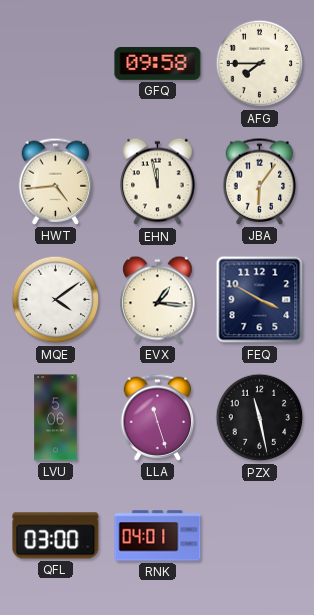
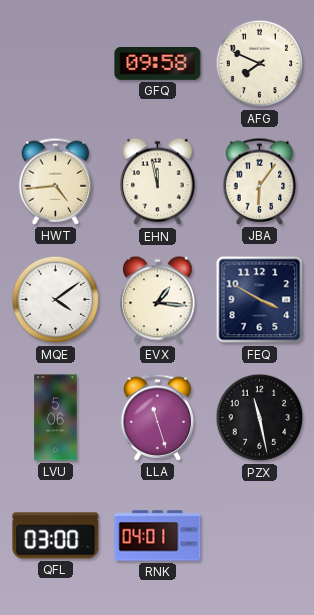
AFG: 7:45 -> 7:49 (260, 64)
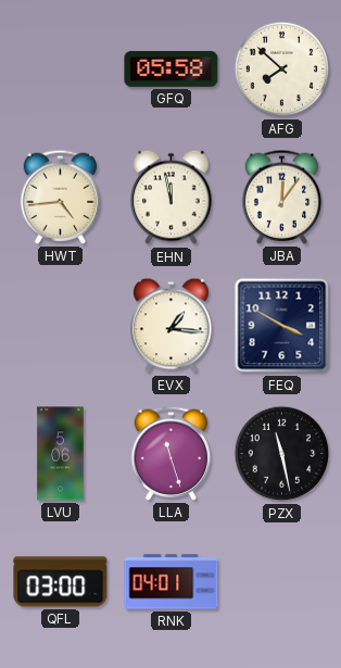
GFQ: 09:58 -> 05:58 (172, 68)
AFG: 7:49 -> 7:52 (282, 70)
JBA: 6:06 -> 12:06 (282, 197)
MQE: 4:09 -> none (56, 300)
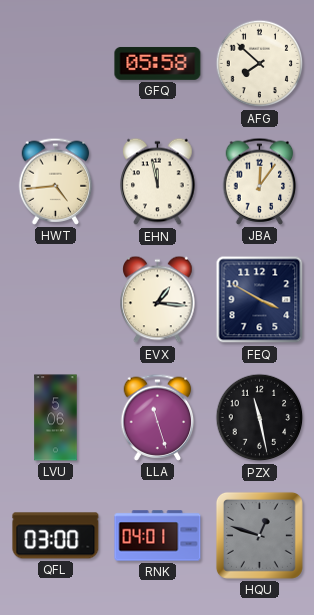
HQU: none -> 12:48 (259, 535)
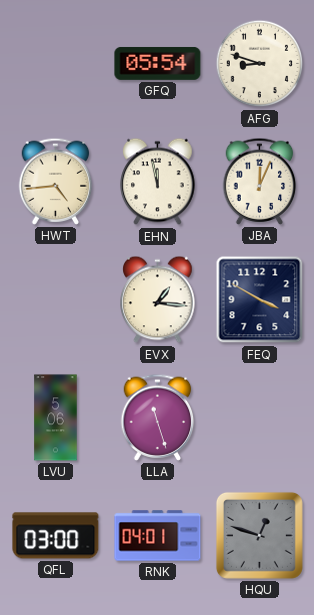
GFQ: 05:58 -> 05:54 (158, 63)
AFG: 7:52 -> 8:48 (260, 64)
JBA: 12:06 -> 12:04 (260, 181)
PZX: 11:28 -> none (260, 418)
